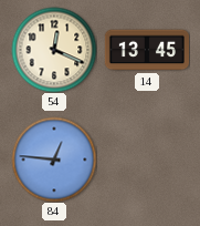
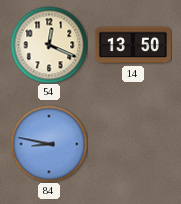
14: 13:45 -> 13:50 (132, 45)
84: 12:46 -> 8:47 (49, 144)
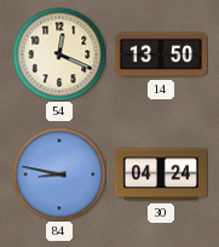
30: none -> 04:24 (161, 174)
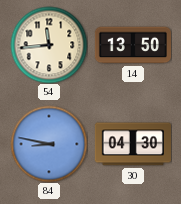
54: 12:19 -> 11:44 (49, 45)
30: 04:24 -> 04:30 (133, 144)
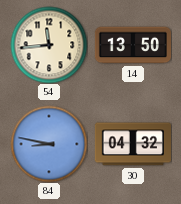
30: 04:30 -> 04:32 (133, 144)
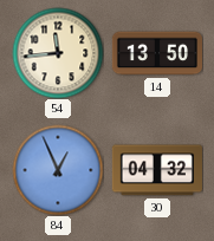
84: 8:47 -> 12:56 (58, 170)
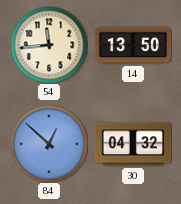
84: 12:56 -> 12:52 (49, 144)
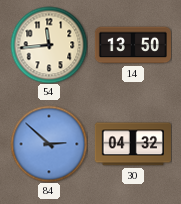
84: 12:52 -> 2:52 (49, 144)
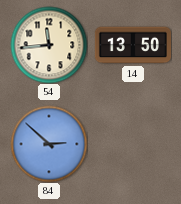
30: 04:32 -> none (133, 144)
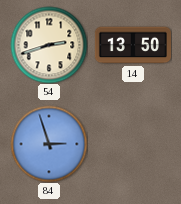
54: 11:44 -> 2:42 (49, 45)
84: 2:52 -> 2:57 (49, 144)
